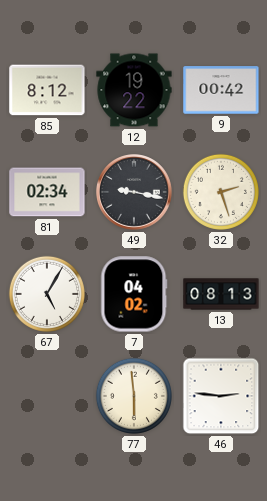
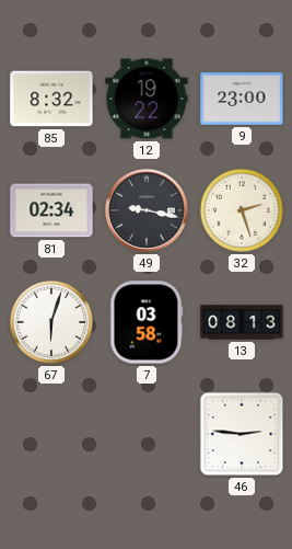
85: 8:12 -> 8:32 (51, 99)
9: 00:42 -> 23:00 (242, 99)
67: 5:05 -> 6:03 (51, 322)
7: 04:02 -> 03:58 (147, 322)
77: 5:59 -> none (134, 396)
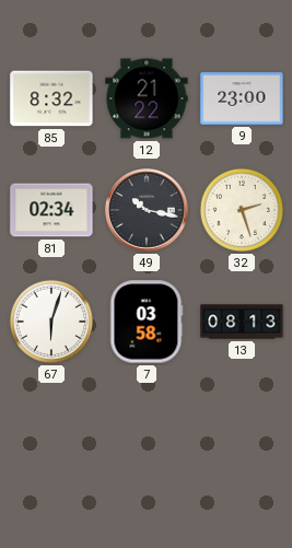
12: 19:22 -> 21:22 (147, 98)
49: 9:17 -> 10:17 (147, 210)
46: 2:46 -> none (242, 434)
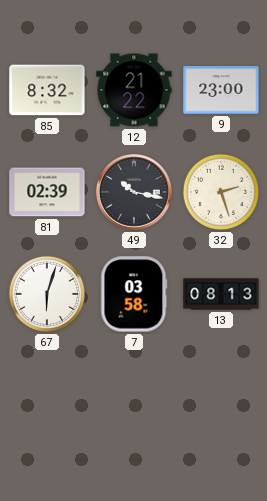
81: 02:34 -> 02:39 (47, 192)
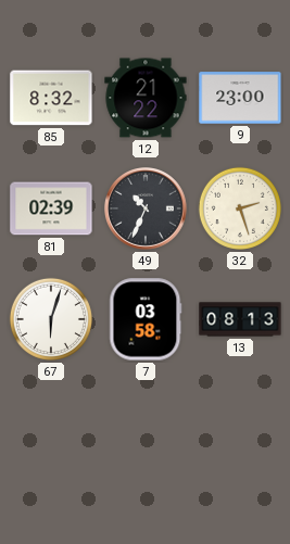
49: 10:17 -> 10:34 (146, 208)
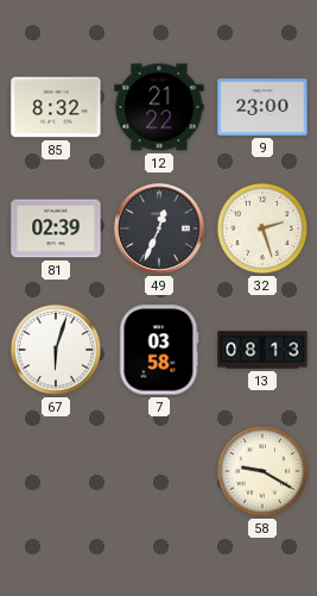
49: 10:34 -> 12:34 (159, 228)
58: none -> 9:20 (262, 471)
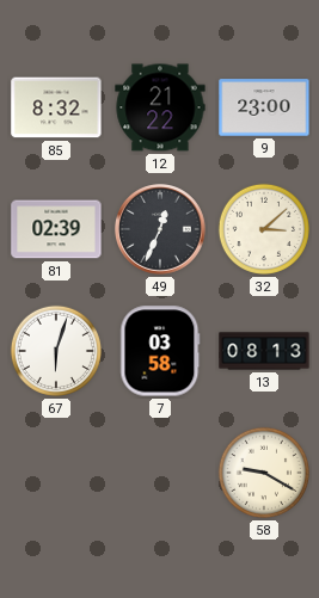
32: 2:27 -> 3:08 (264, 229)
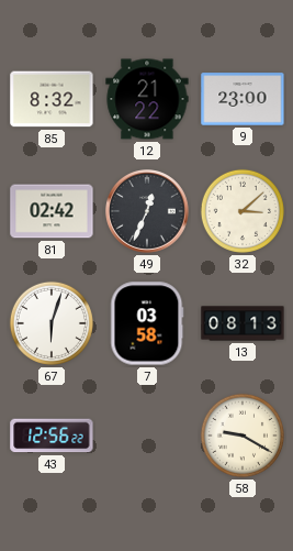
81: 02:39 -> 02:42 (52, 211)
43: none -> 12:56 (52, 436)
